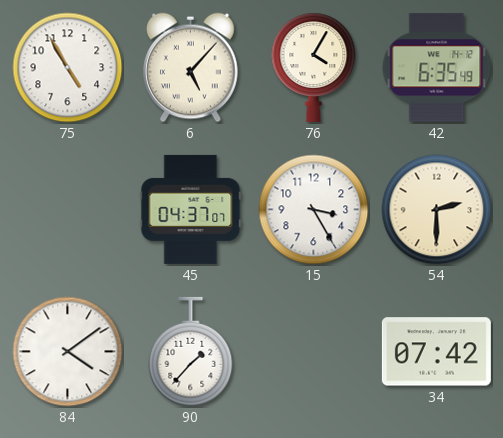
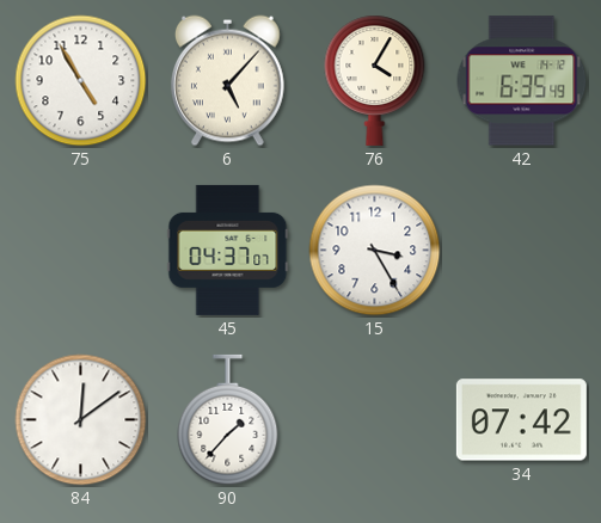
54: 2:30 -> none (437, 210)
84: 4:09 -> 12:09 (81, 420)
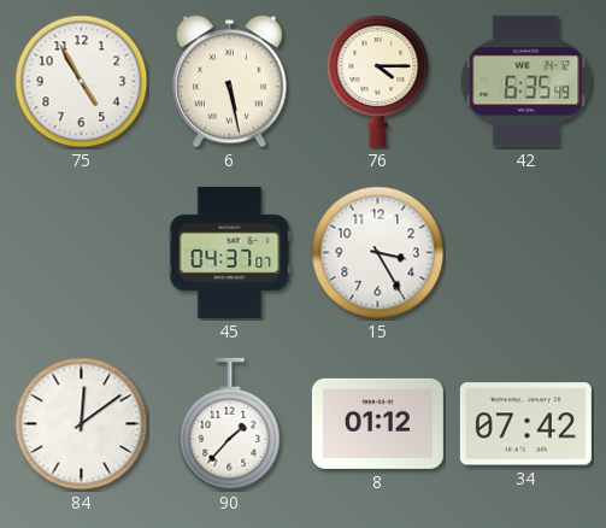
6: 5:07 -> 5:28 (229, 82)
76: 4:05 -> 4:15 (378, 81)
8: none -> 01:12 (377, 423)
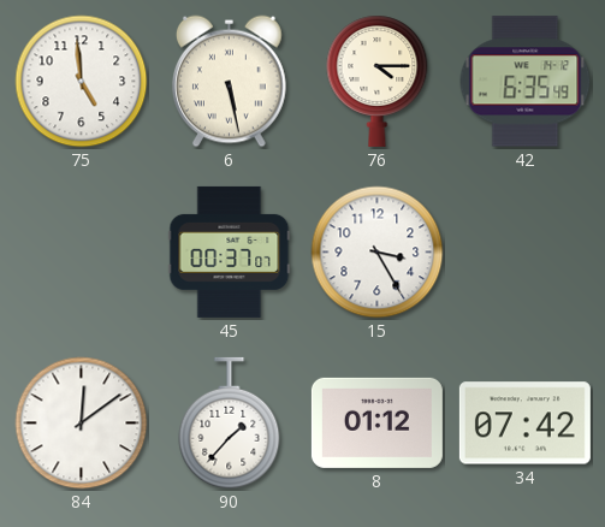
75: 4:55 -> 4:59 (82, 82)
45: 04:37 -> 00:37 (230, 251)
